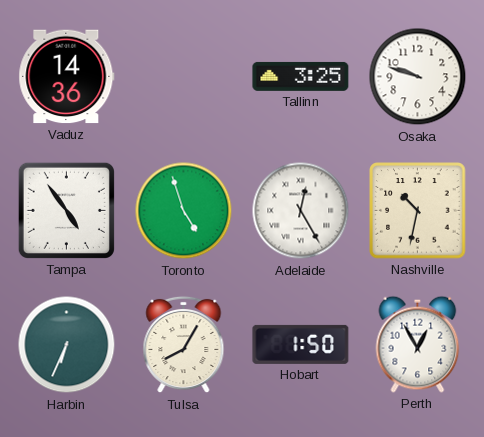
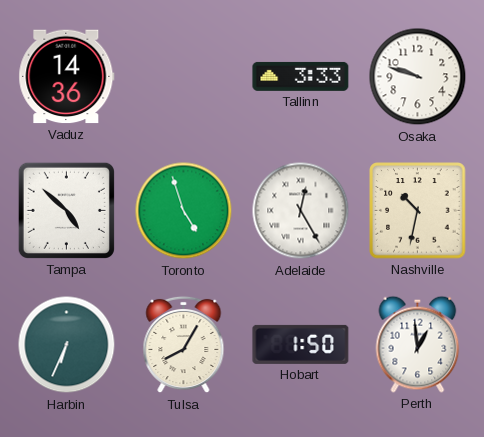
Tallinn: 3:25 -> 3:33 (301, 76)
Tampa: 4:54 -> 4:52 (66, 210)
Perth: 12:55 -> 12:59 (418, 344)
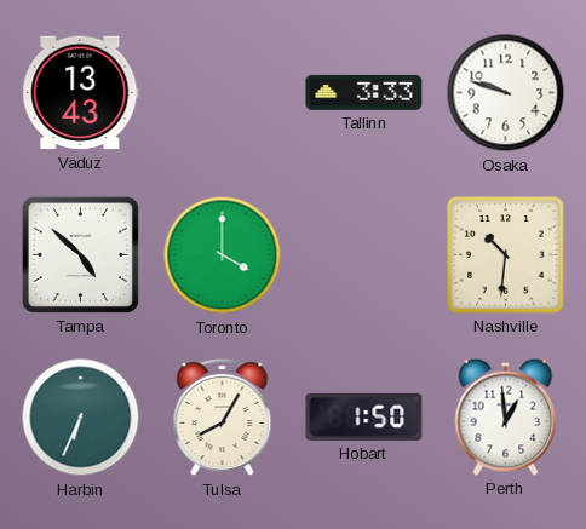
Vaduz: 14:36 -> 13:43 (81, 93)
Toronto: 4:57 -> 4:00 (223, 255)
Adelaide: 12:25 -> none (301, 211)
Nashville: 10:32 -> 10:31 (506, 255)
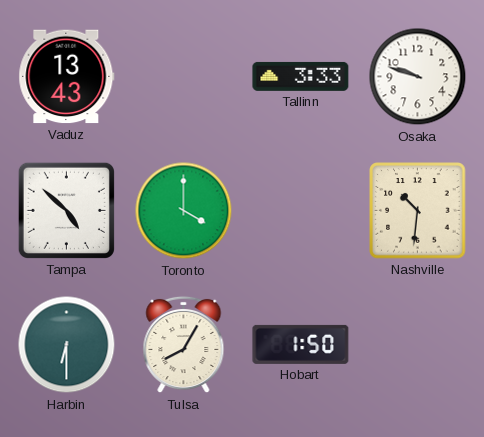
Harbin: 6:34 -> 6:30 (67, 345)
Perth: 12:59 -> none (506, 416)
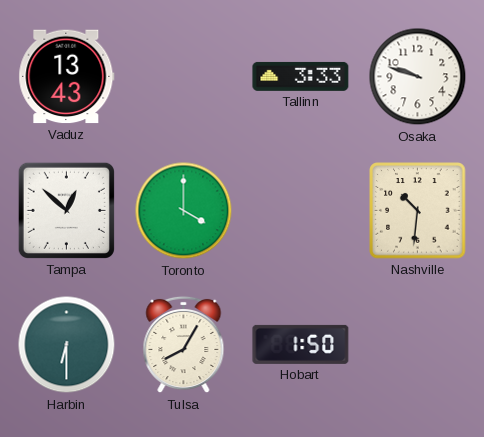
Tampa: 4:52 -> 12:52 (66, 210)
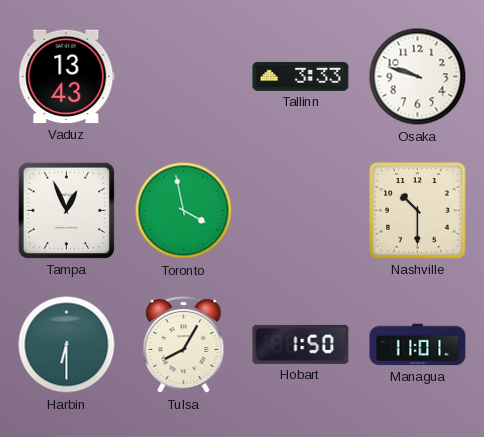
Tampa: 12:52 -> 12:56 (66, 210)
Toronto: 4:00 -> 3:58 (184, 211)
Nashville: 10:31 -> 10:30 (418, 211)
Managua: none -> 11:01 (418, 345)
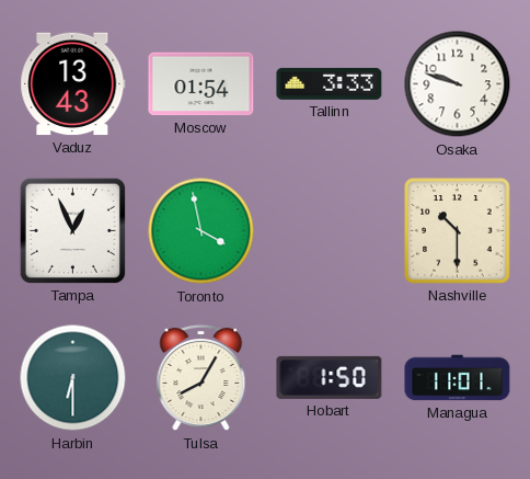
Moscow: none -> 01:54 (201, 84)
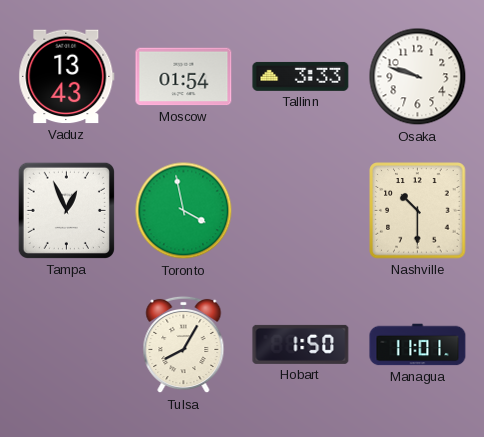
Harbin: 6:30 -> none (73, 378)
